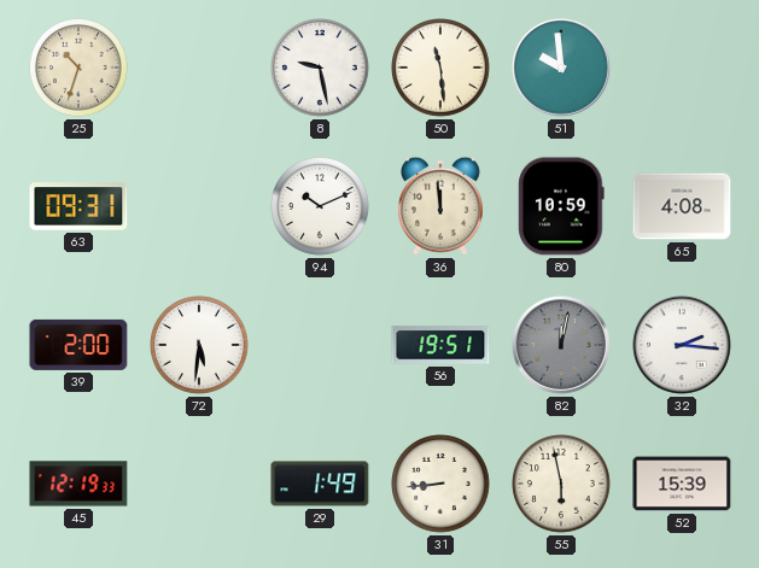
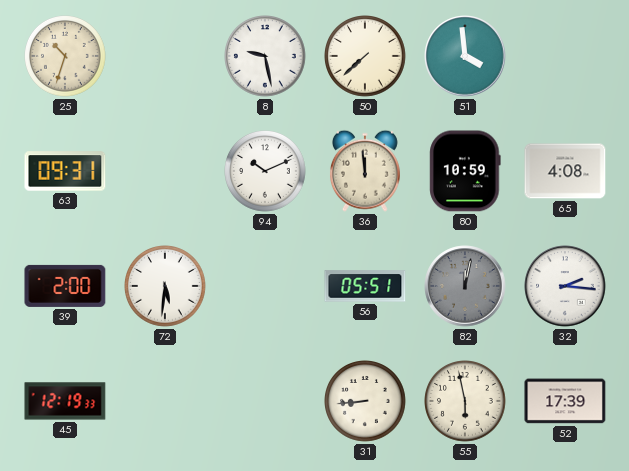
50: 11:29 -> 7:38 (366, 57)
51: 9:59 -> 3:59 (465, 56)
56: 19:51 -> 05:51 (365, 286)
29: 1:49 -> none (320, 484)
52: 15:39 -> 17:39 (565, 401)
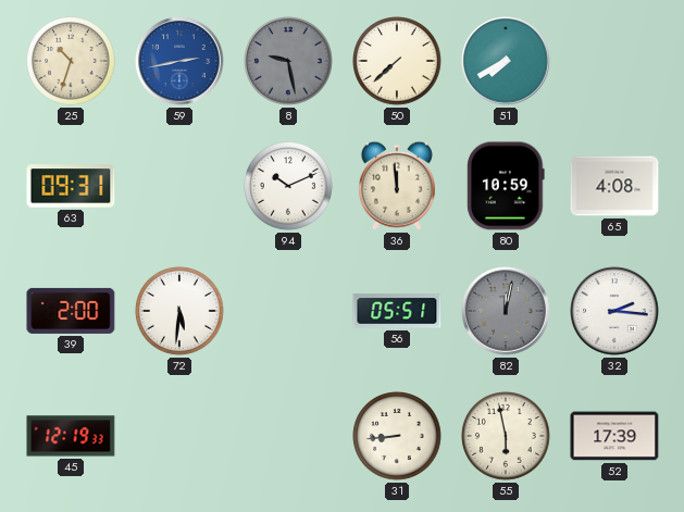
59: none -> 2:43 (179, 61)
8 dial: white -> grey (289, 62)
51: 3:59 -> 7:40 (506, 61)
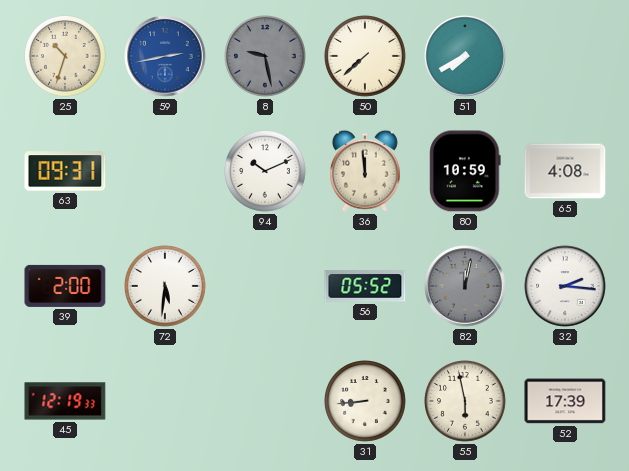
56: 05:51 -> 05:52 (365, 286)
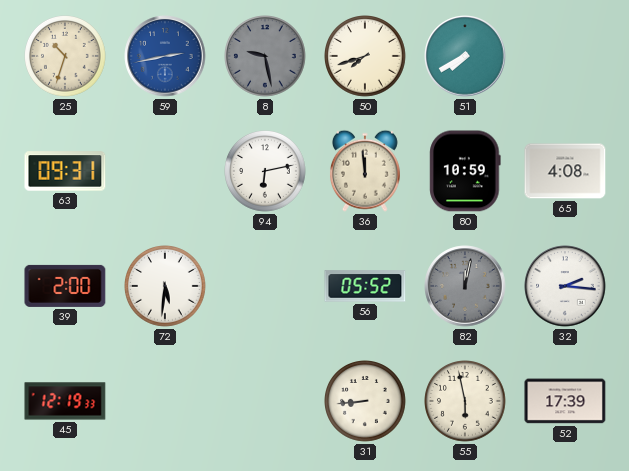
50: 7:38 -> 7:42 (366, 57)
94: 10:11 -> 6:13 (266, 172)
